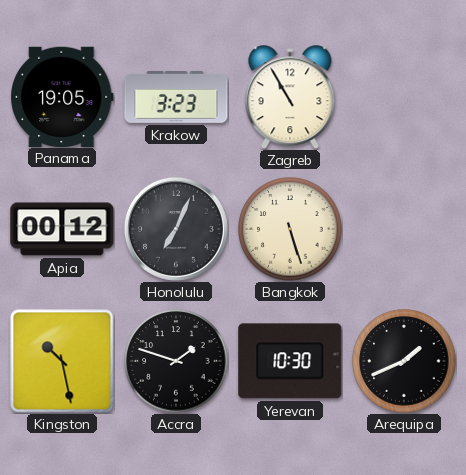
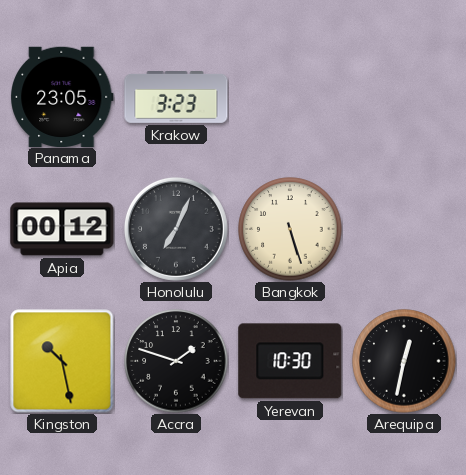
Panama: 19:05 -> 23:05 (63, 96)
Zagreb: 10:55 -> none (290, 97)
Arequipa: 1:41 -> 12:32 (404, 361)
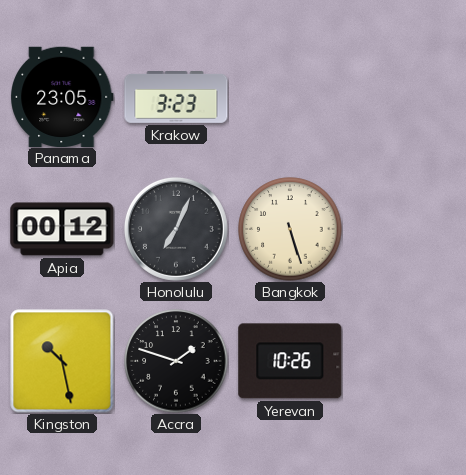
Yerevan: 10:30 -> 10:26 (290, 361)
Arequipa: 12:32 -> none (404, 361)
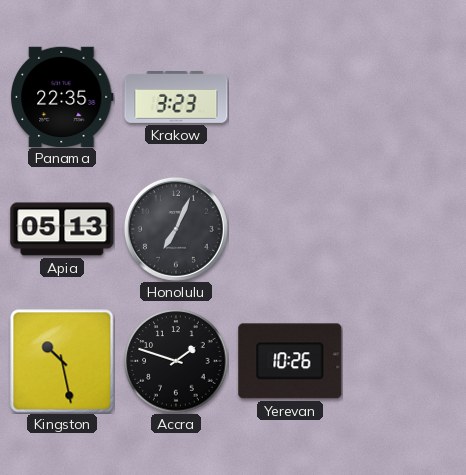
Panama: 23:05 -> 22:35 (63, 96)
Apia: 00:12 -> 05:13 (62, 229)
Bangkok: 5:27 -> none (290, 229)
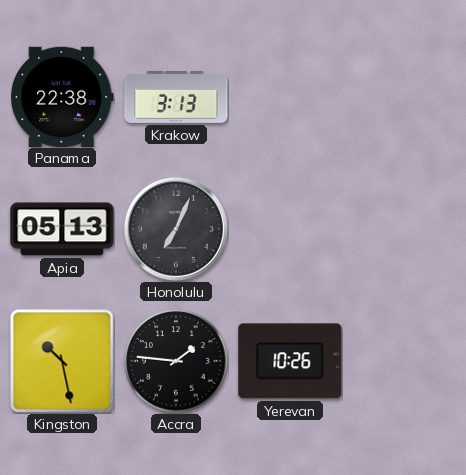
Panama: 22:35 -> 22:38 (63, 96)
Krakow: 3:23 -> 3:13 (176, 98)
Accra: 1:48 -> 1:46 (176, 361)
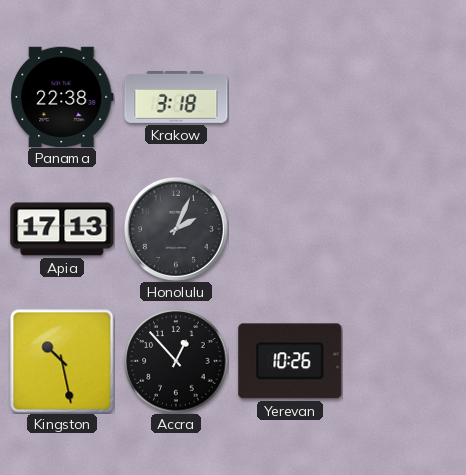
Krakow: 3:13 -> 3:18 (176, 98)
Apia: 05:13 -> 17:13 (62, 229)
Honolulu: 7:04 -> 2:04 (176, 229)
Accra: 1:46 -> 12:53 (176, 361)
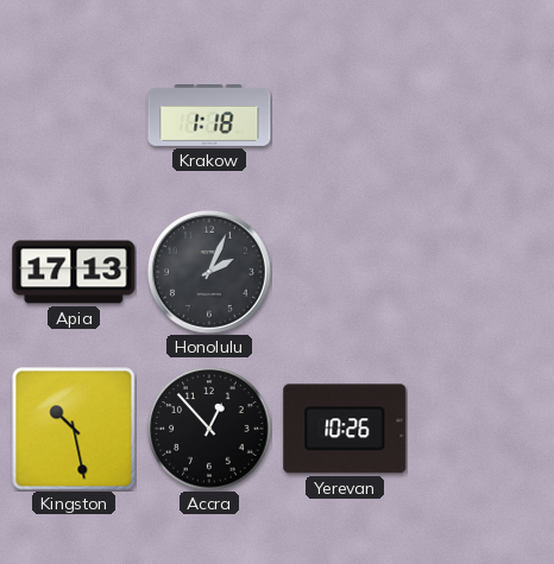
Panama: 22:38 -> none (63, 96)
Krakow: 3:18 -> 1:18 (209, 116)
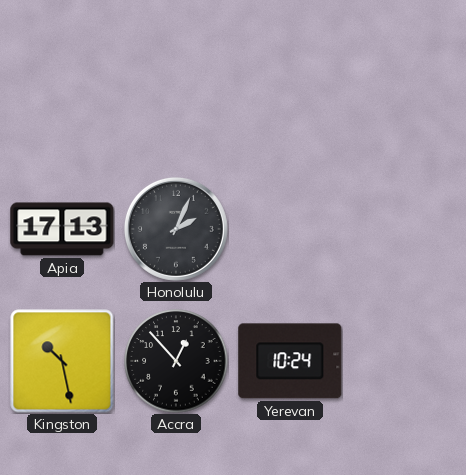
Krakow: 1:18 -> none (209, 116)
Yerevan: 10:26 -> 10:24 (290, 361)
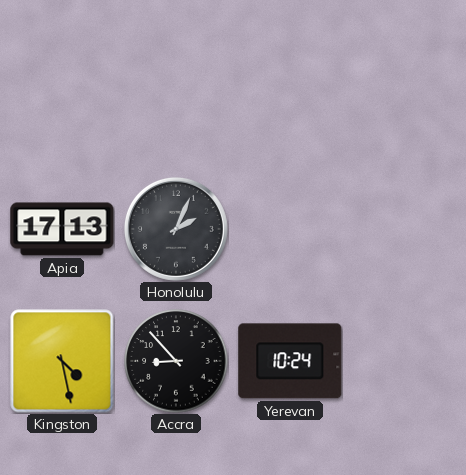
Kingston: 10:28 -> 4:28 (62, 361)
Accra: 12:53 -> 8:53 (176, 361)
